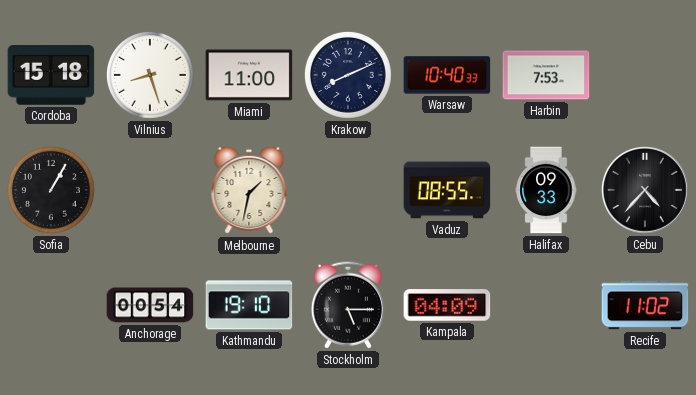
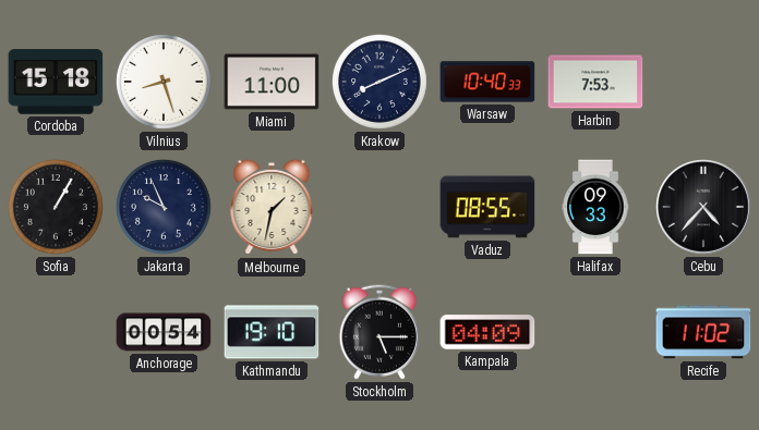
Jakarta: none -> 9:56 (164, 207)
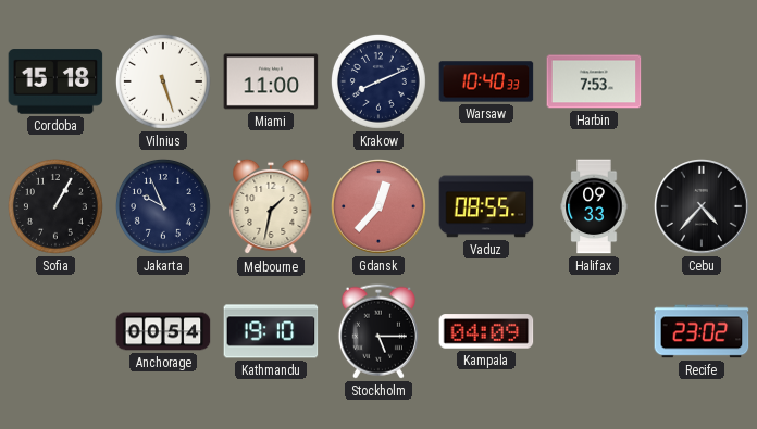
Vilnius: 8:27 -> 5:27 (163, 81)
Gdansk: none -> 12:37 (380, 207)
Recife: 11:02 -> 23:02 (702, 331)
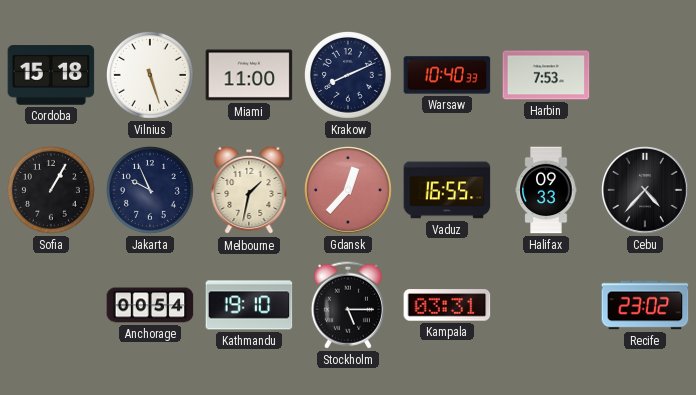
Vaduz: 08:55 -> 16:55 (447, 190)
Kampala: 04:09 -> 03:31 (447, 305)
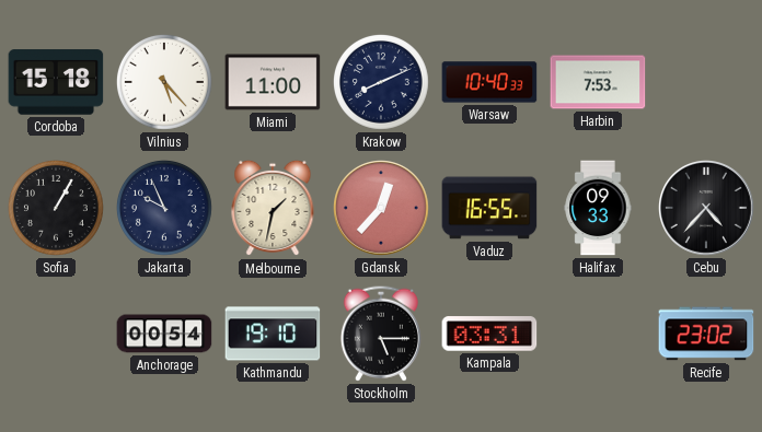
Vilnius: 5:27 -> 5:23 (164, 82)
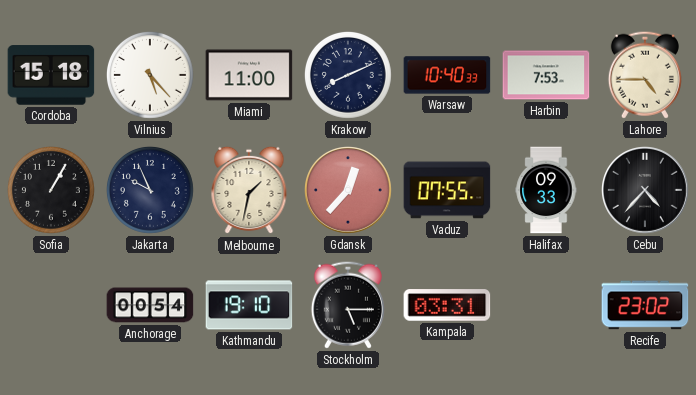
Lahore: none -> 4:45 (645, 75)
Vaduz: 16:55 -> 07:55 (447, 190)
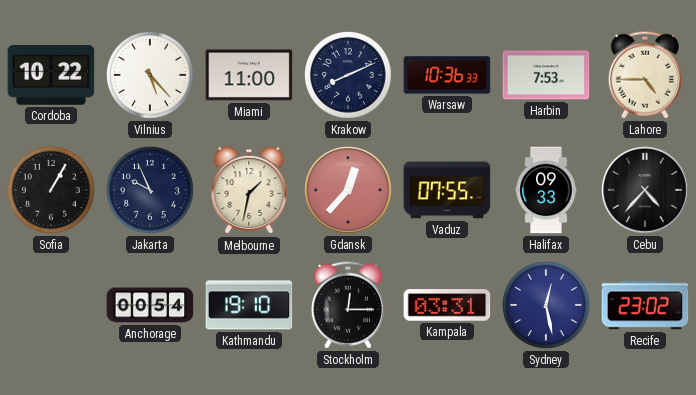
Cordoba: 15:18 -> 10:22 (51, 75)
Warsaw: 10:40 -> 10:36 (447, 75)
Stockholm: 5:15 -> 12:15 (348, 305)
Sydney: none -> 12:28 (546, 305)
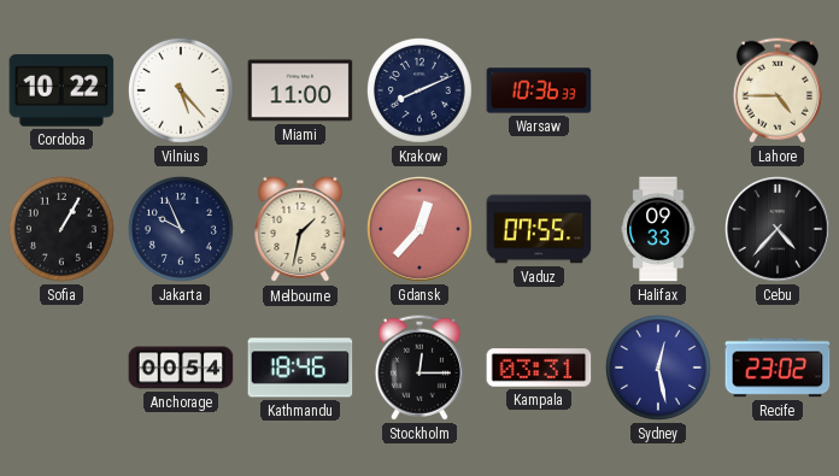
Harbin: 7:53 -> none (546, 75)
Kathmandu: 19:10 -> 18:46 (300, 368)
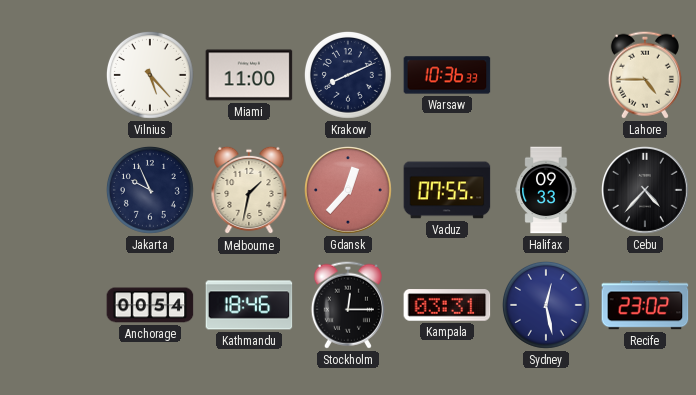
Cordoba: 10:22 -> none (61, 90)
Sofia: 1:05 -> none (61, 229)
